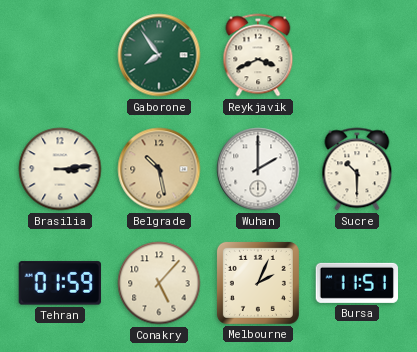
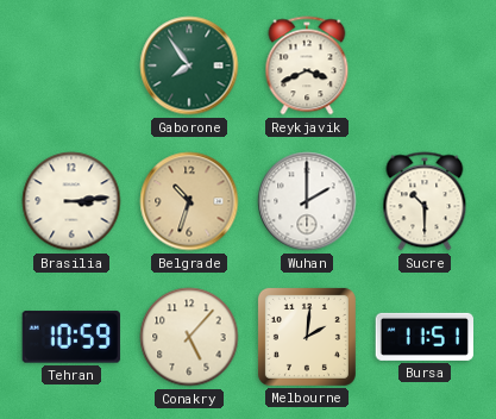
Belgrade: 10:28 -> 10:33 (189, 201)
Tehran: 01:59 -> 10:59 (71, 337)
Melbourne: 2:04 -> 2:01 (307, 337)
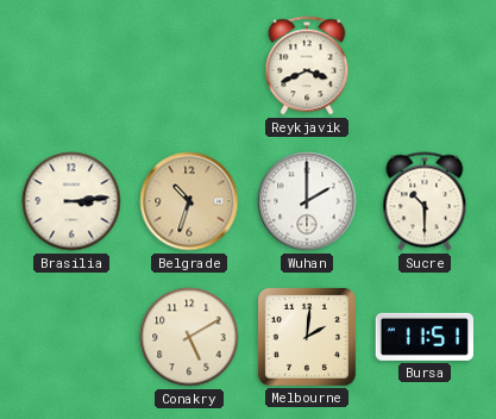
Gaborone: 7:54 -> none (189, 65)
Tehran: 10:59 -> none (71, 337)
Conakry: 5:07 -> 5:10 (189, 337)
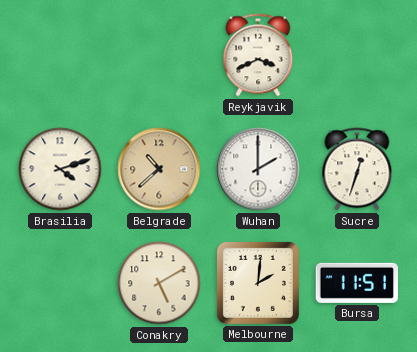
Brasilia: 3:14 -> 4:12 (60, 169)
Belgrade: 10:33 -> 10:38 (159, 169)
Sucre: 10:30 -> 12:33 (357, 169)
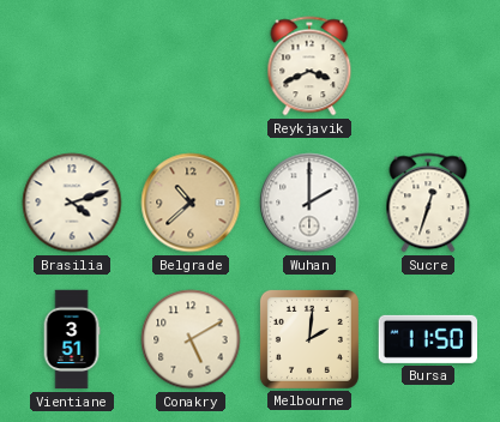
Vientiane: none -> 3:51 (72, 339)
Bursa: 11:51 -> 11:50 (427, 339)
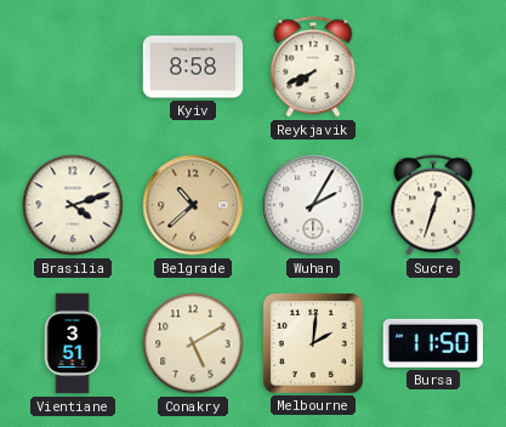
Kyiv: none -> 8:58 (193, 67)
Reykjavik: 3:41 -> 7:41 (313, 67)
Wuhan: 2:00 -> 2:05 (313, 205)
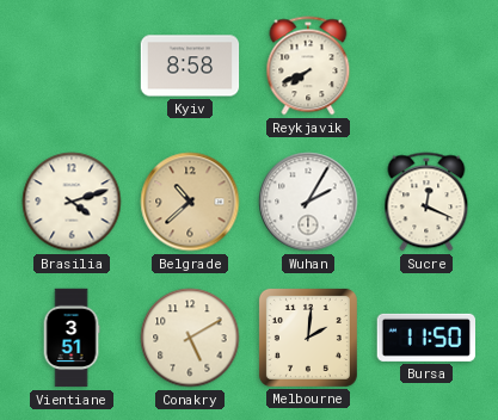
Sucre: 12:33 -> 12:19 (426, 202)
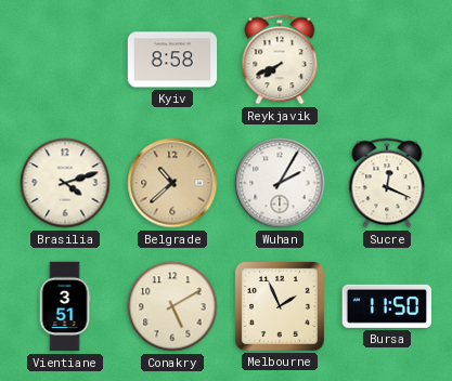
Melbourne: 2:01 -> 1:56 (280, 306)
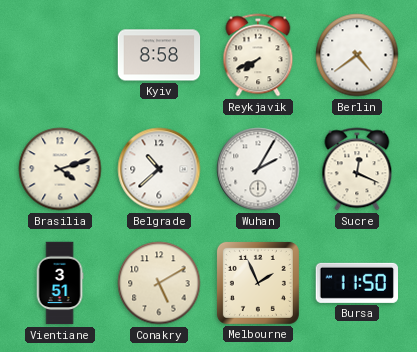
Berlin: none -> 4:39 (357, 55)
Belgrade dial: champagne -> white (159, 169)
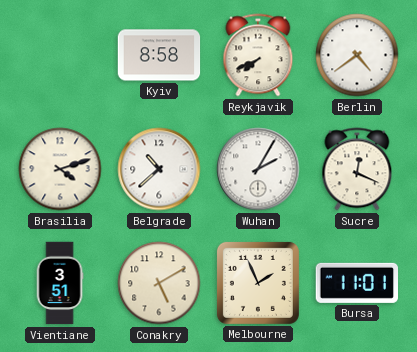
Bursa: 11:50 -> 11:01 (356, 283)
